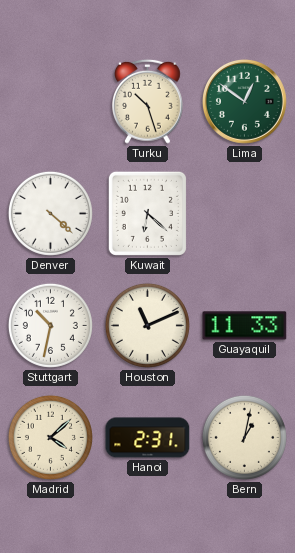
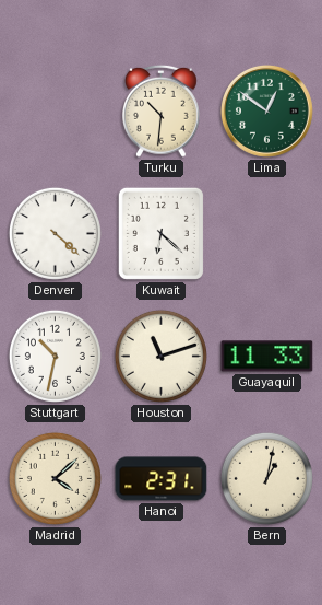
Turku: 10:27 -> 10:31 (162, 110)
Houston: 11:11 -> 11:12 (160, 356)
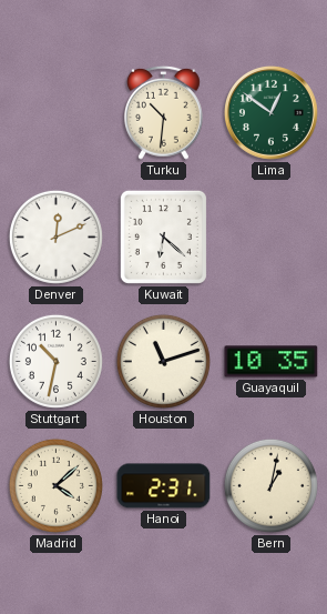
Denver: 4:22 -> 12:11 (55, 236)
Guayaquil: 11:33 -> 10:35 (272, 362)
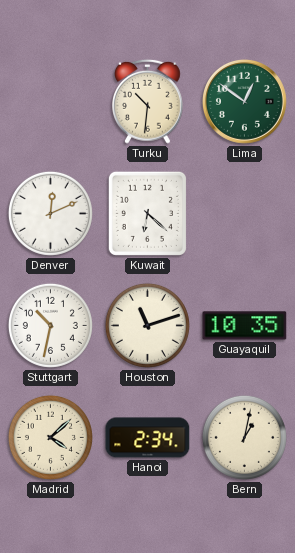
Hanoi: 2:31 -> 2:34 (148, 438)
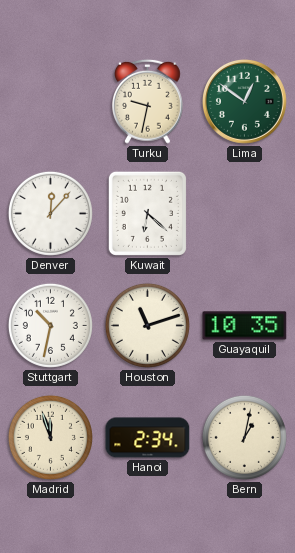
Turku: 10:31 -> 9:32 (148, 101)
Denver: 12:11 -> 12:07 (50, 213)
Madrid: 4:08 -> 11:57 (50, 437)
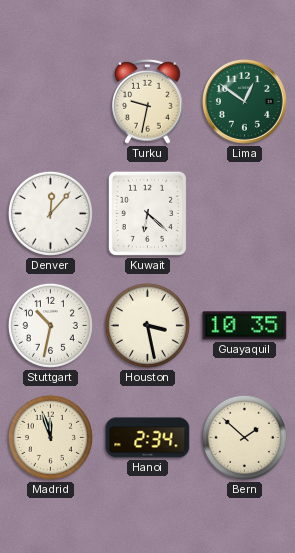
Houston: 11:12 -> 3:28 (147, 325)
Bern: 1:02 -> 1:52 (244, 437)
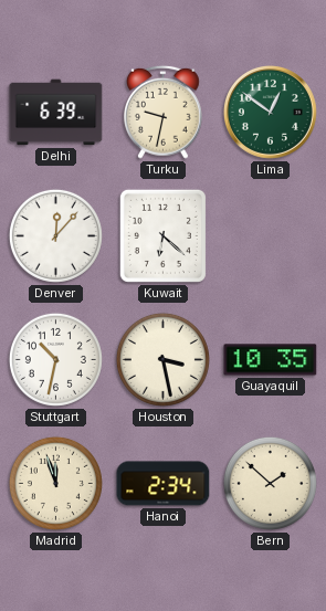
Delhi: none -> 6:39 (56, 113)
